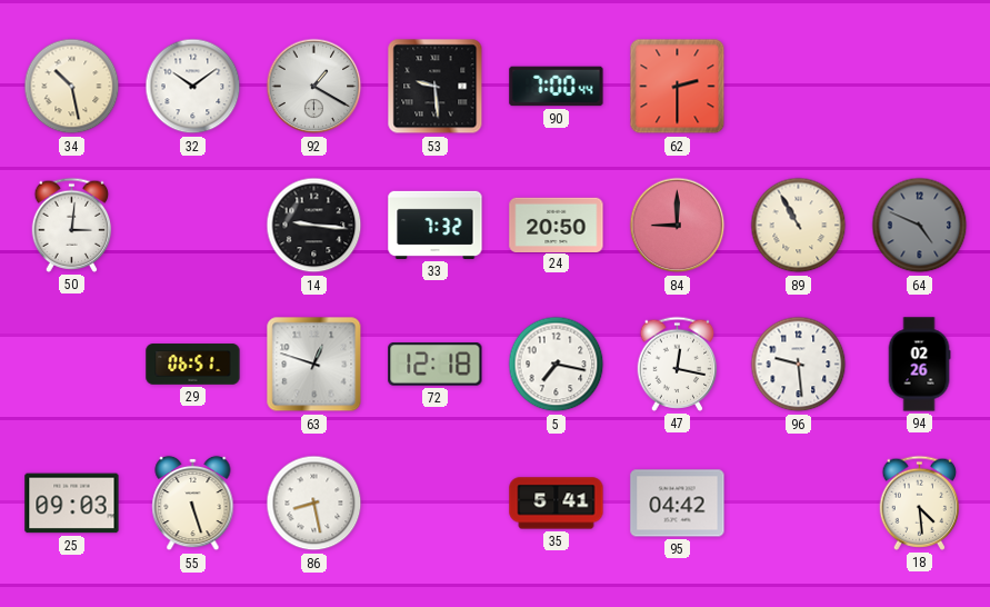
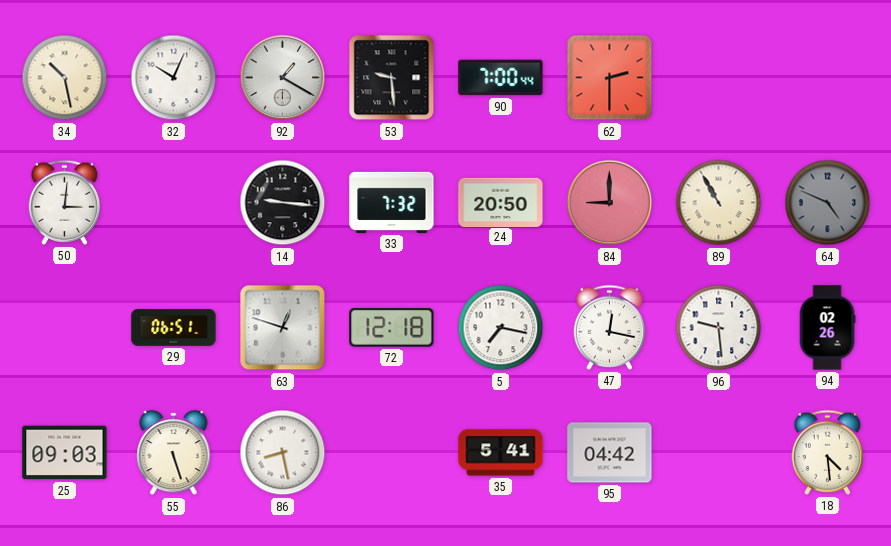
32: 10:09 -> 10:04 (174, 78)
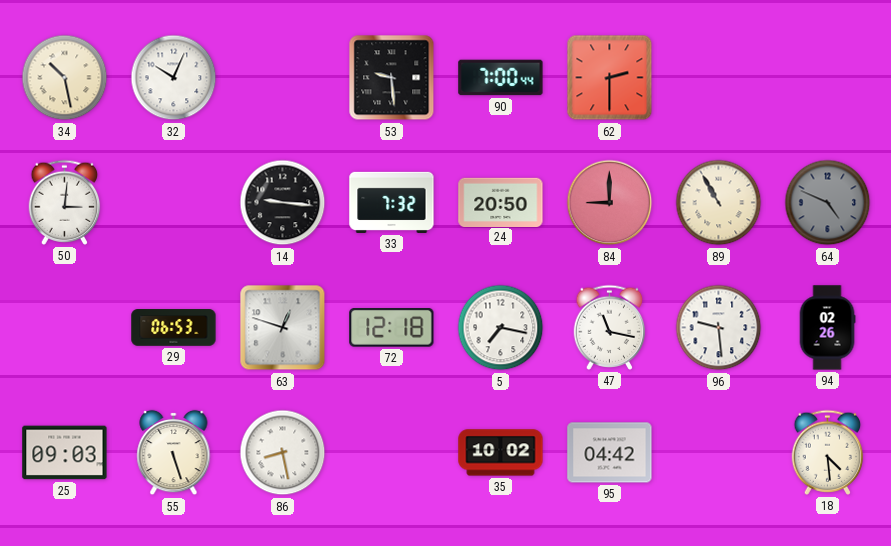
92: 1:20 -> none (283, 78)
29: 06:51 -> 06:53 (174, 328)
47: 12:17 -> 11:17 (610, 327)
35: 5:41 -> 10:02 (501, 453)
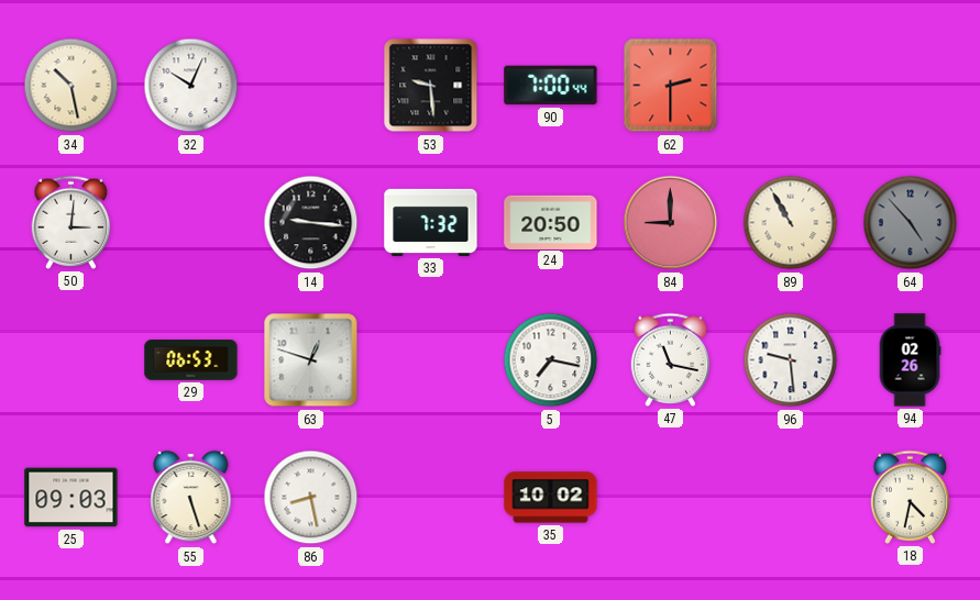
64: 4:49 -> 4:53 (911, 223)
72: 12:18 -> none (392, 328)
95: 04:42 -> none (610, 453)
18: 4:29 -> 4:32 (911, 497)
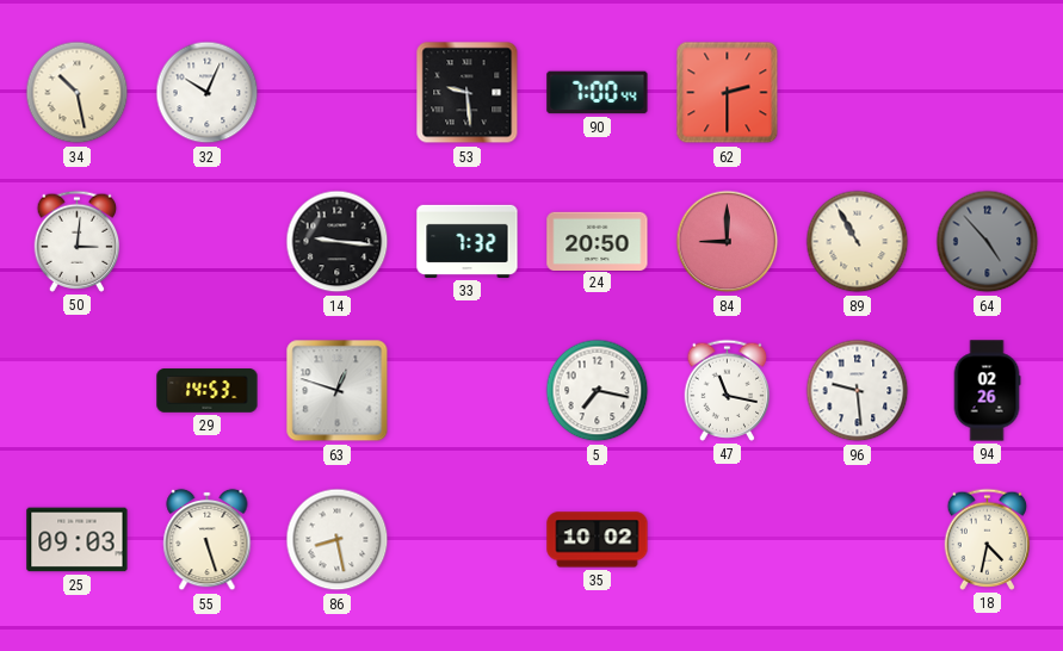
29: 06:53 -> 14:53 (208, 391)
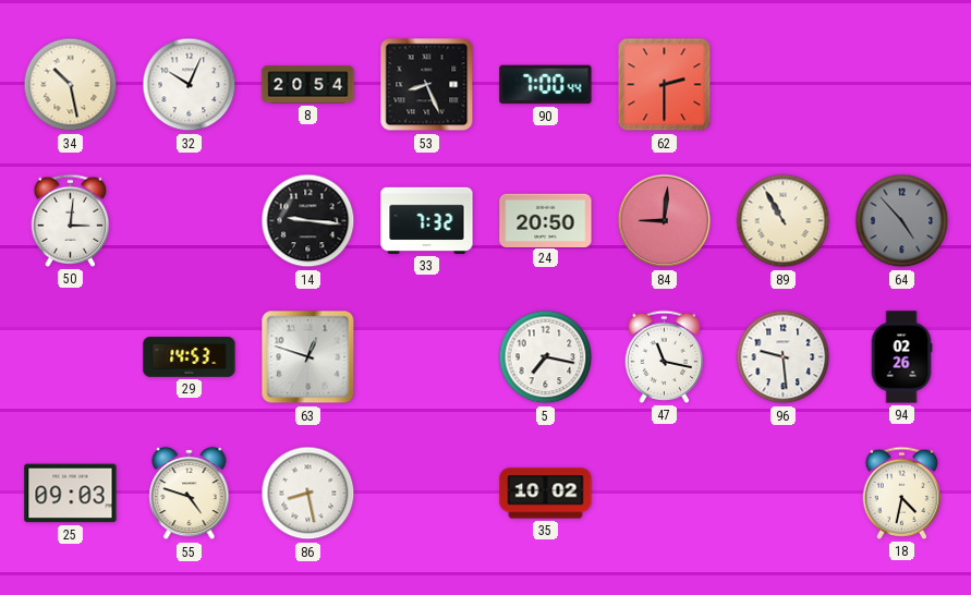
8: none -> 20:54 (308, 85)
53: 9:29 -> 8:26 (427, 85)
84: 9:00 -> 9:01 (665, 221)
55: 5:27 -> 4:48 (190, 494)
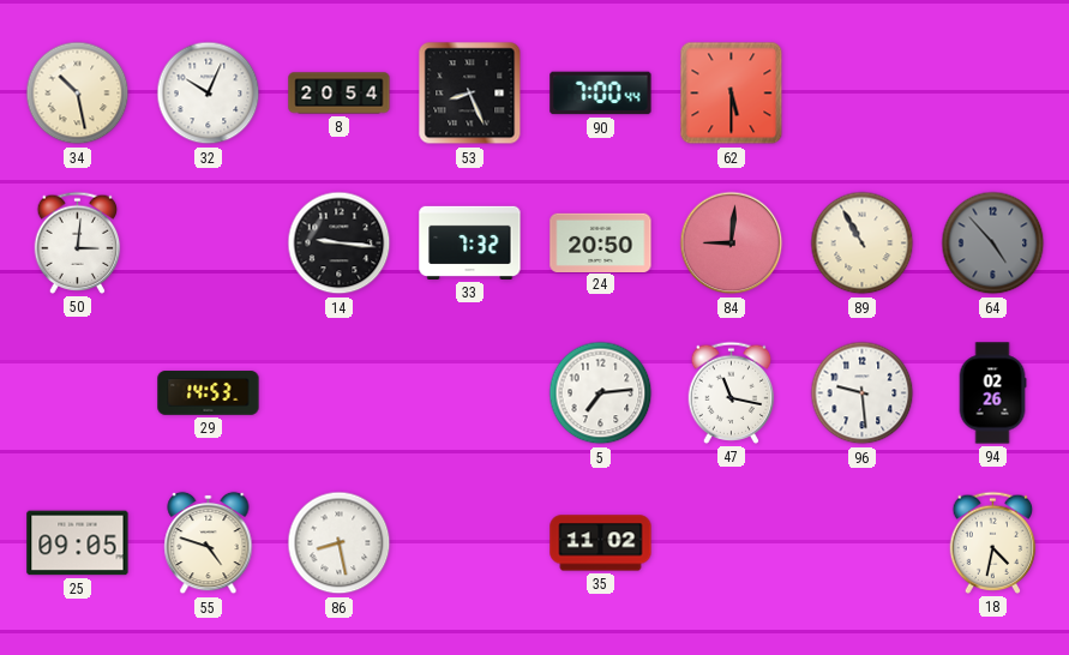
62: 2:30 -> 5:30 (732, 94)
63: 12:48 -> none (308, 357)
5: 7:17 -> 7:14 (601, 393)
25: 09:03 -> 09:05 (78, 543)
35: 10:02 -> 11:02 (601, 543)
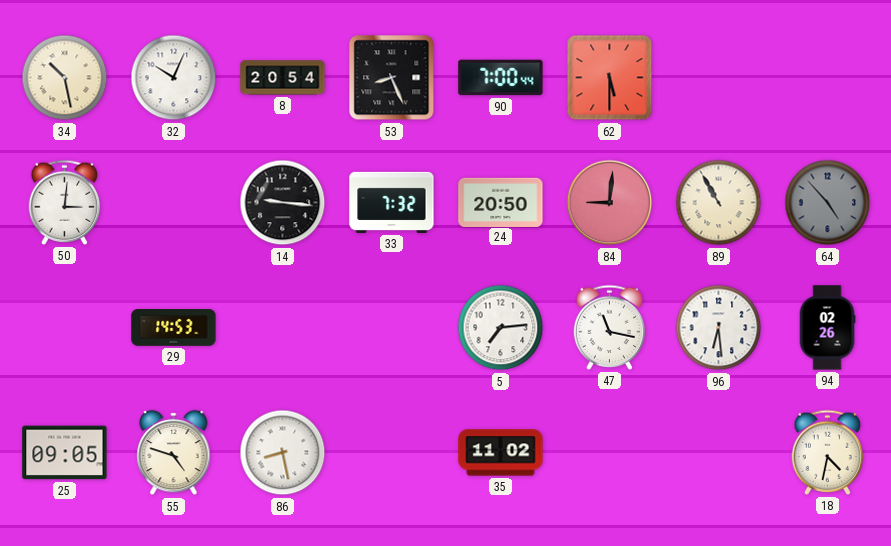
96: 9:29 -> 6:29 (719, 328)
